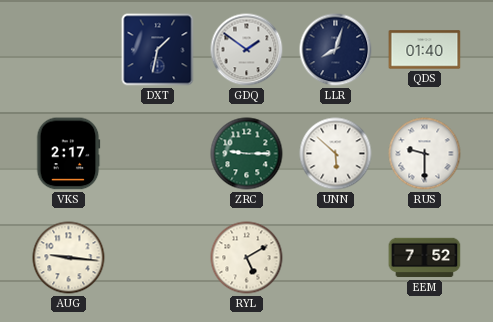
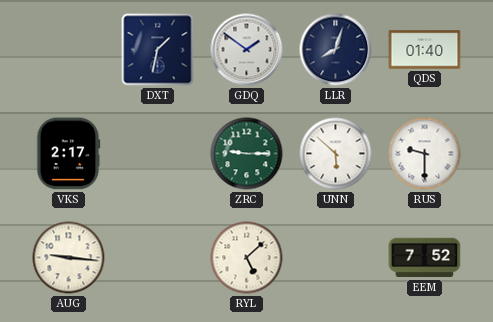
RYL: 5:10 -> 5:08 (247, 258)
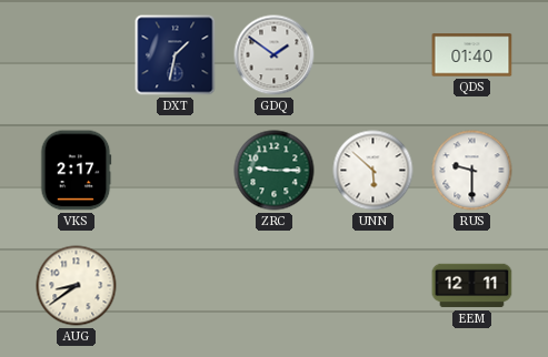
LLR: 8:03 -> none (336, 50)
AUG: 9:16 -> 8:39 (77, 286)
RYL: 5:08 -> none (247, 258)
EEM: 7:52 -> 12:11 (472, 286)
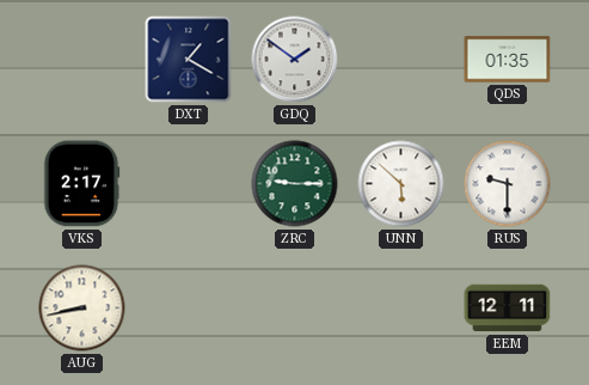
DXT: 1:32 -> 1:20 (189, 60)
QDS: 01:40 -> 01:35 (508, 60)
AUG: 8:39 -> 8:43 (82, 308)
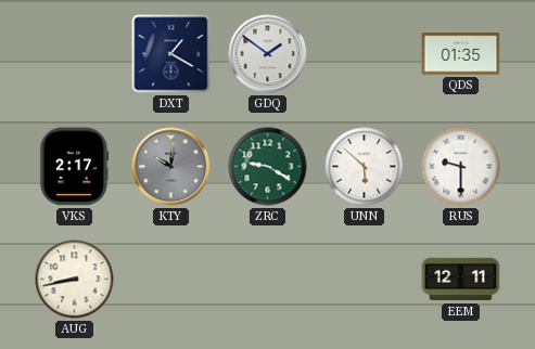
KTY: none -> 10:01 (171, 167)
ZRC: 9:15 -> 9:20 (268, 167)
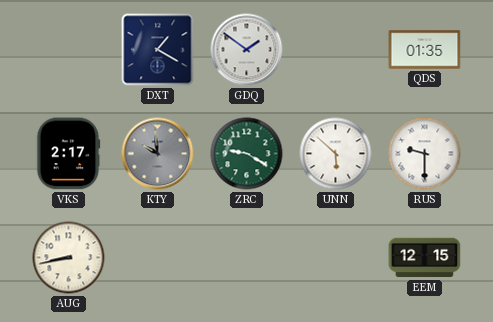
KTY: 10:01 -> 9:59 (158, 154)
EEM: 12:11 -> 12:15 (425, 258)
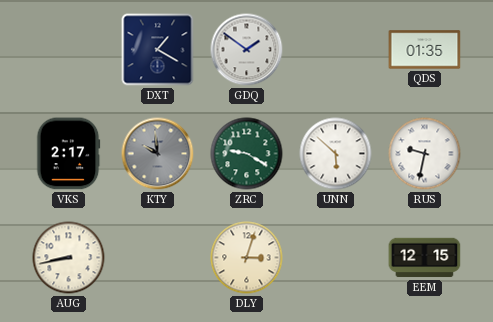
RUS: 9:30 -> 9:32 (425, 154)
DLY: none -> 3:03 (247, 258)
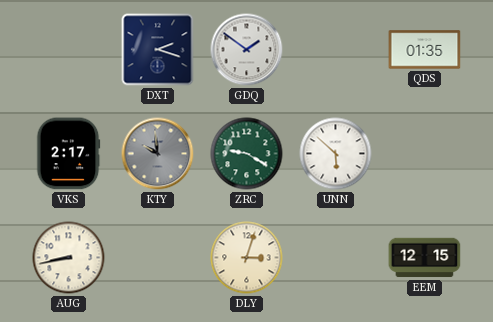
DXT: 1:20 -> 2:18 (158, 50)
RUS: 9:32 -> none (425, 154)
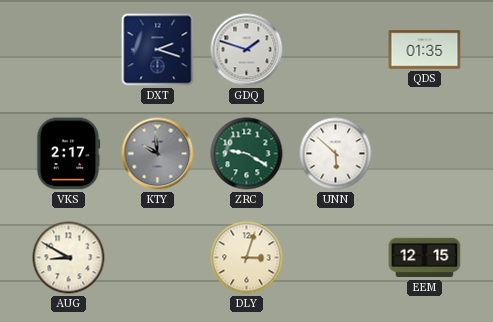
GDQ: 1:51 -> 1:48 (247, 50)
AUG: 8:43 -> 8:50 (69, 258)
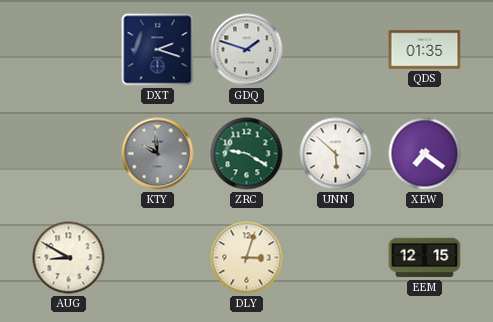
VKS: 2:17 -> none (68, 154)
XEW: none -> 7:21 (425, 154)
